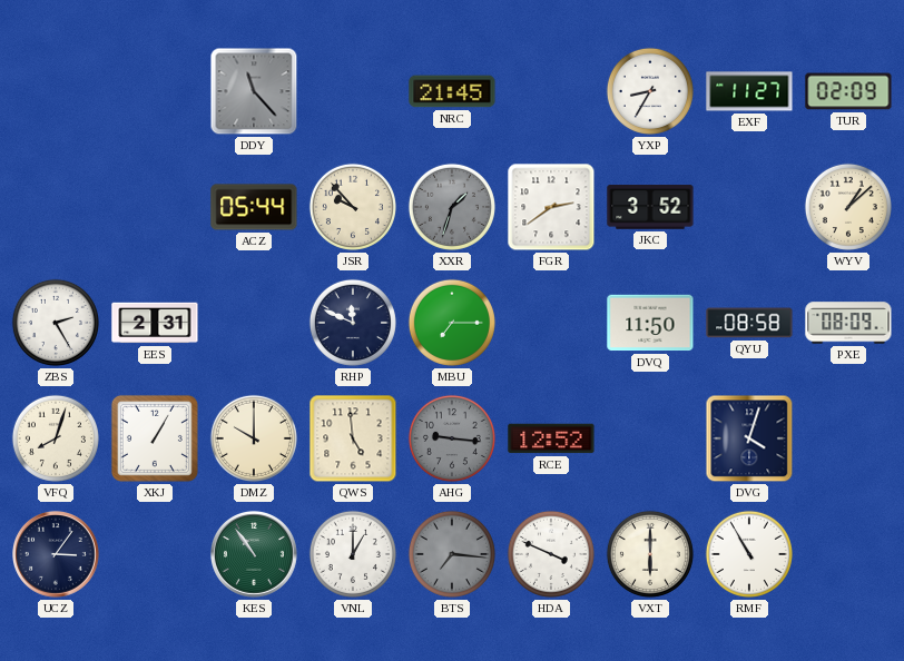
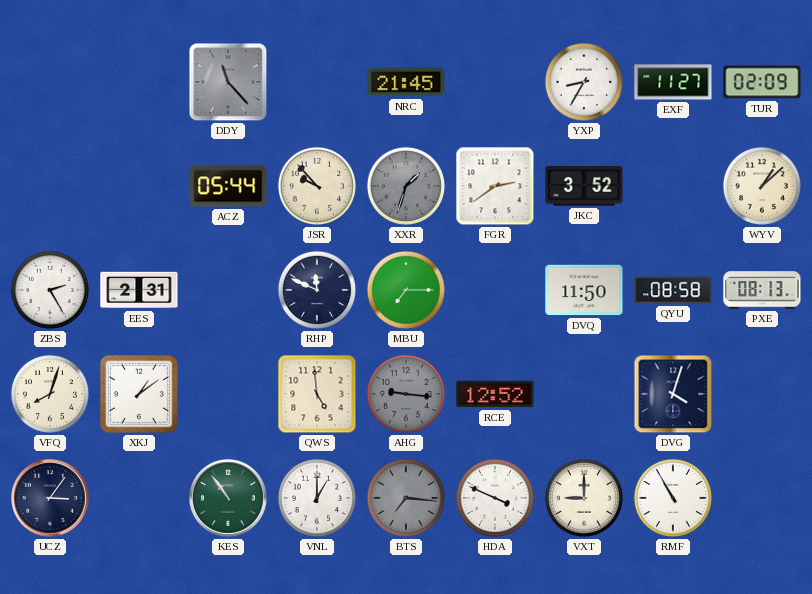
PXE: 08:09 -> 08:13 (762, 290)
XKJ: 1:05 -> 1:09 (139, 394)
DMZ: 10:00 -> none (254, 438)
VXT: 6:00 -> 9:00 (584, 498)
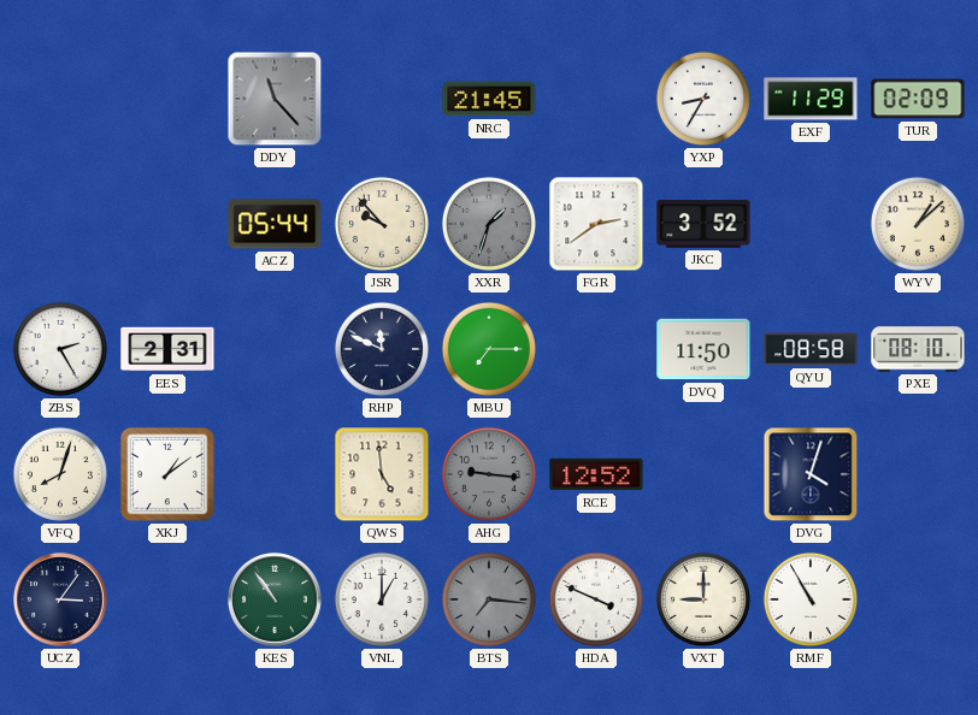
EXF: 11:27 -> 11:29 (811, 99)
PXE: 08:13 -> 08:10 (918, 349)
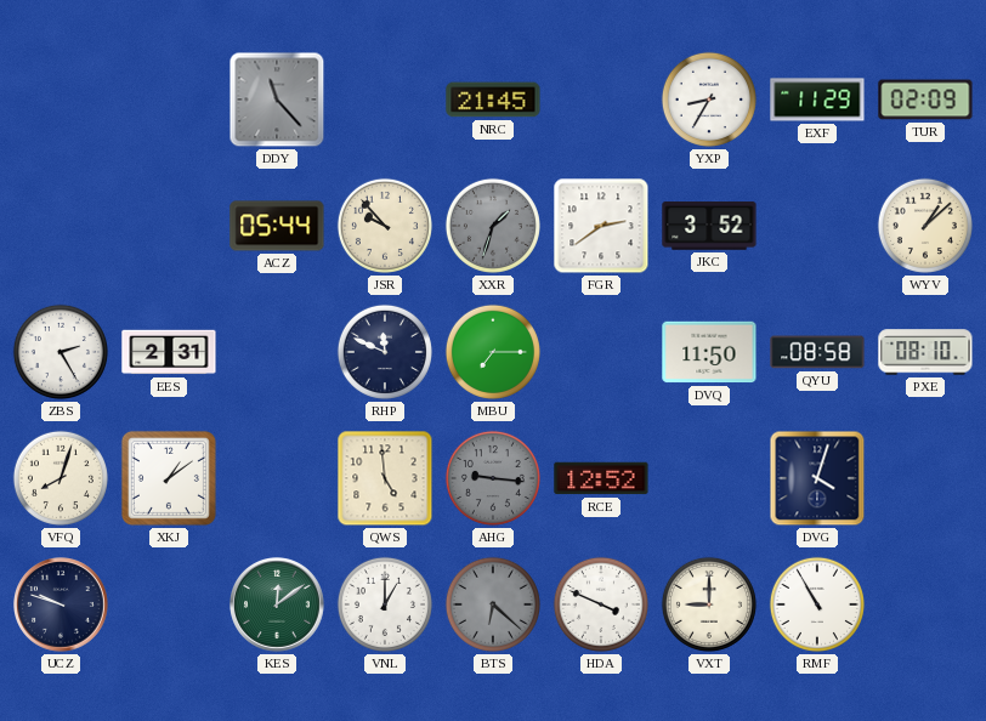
UCZ: 3:06 -> 9:48 (62, 606)
KES: 10:54 -> 12:09 (278, 606)
BTS: 7:16 -> 6:22 (493, 604)
